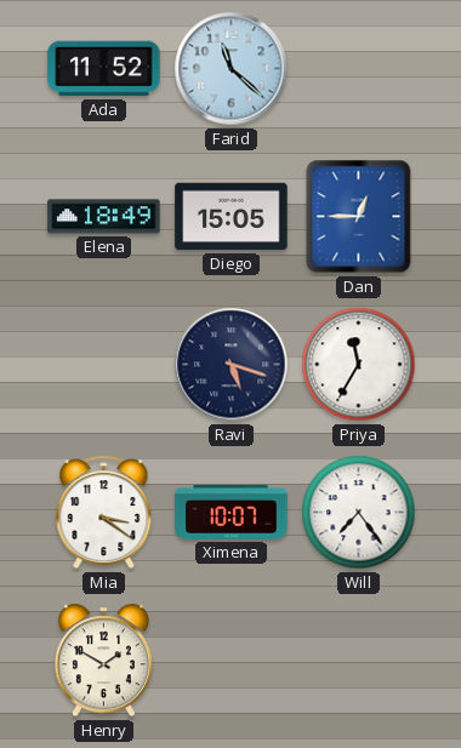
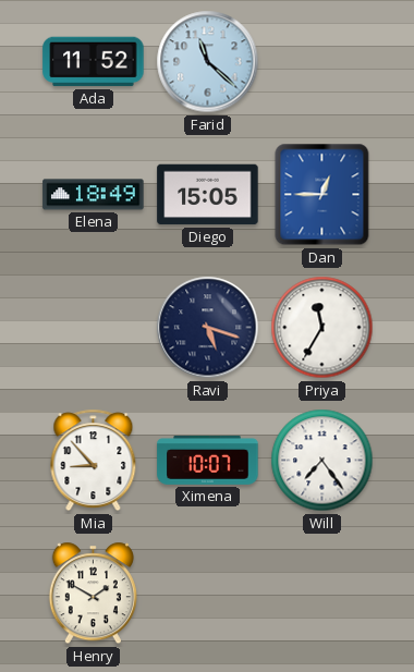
Mia: 3:21 -> 8:53 (94, 461)
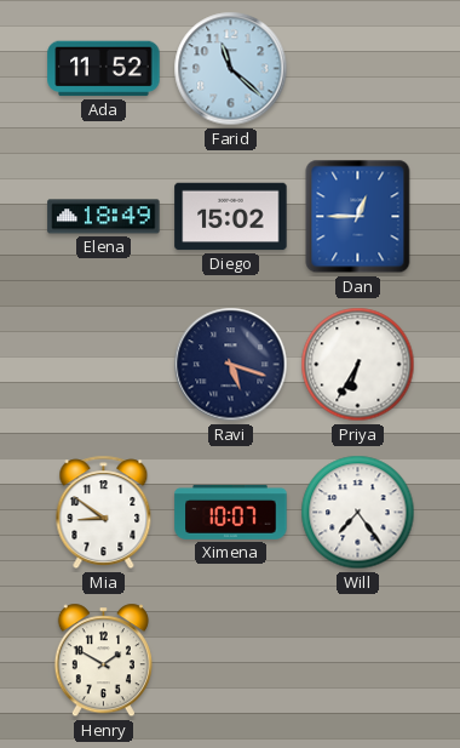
Diego: 15:05 -> 15:02 (231, 217)
Priya: 11:35 -> 6:35 (358, 365)
Mia: 8:53 -> 8:51 (104, 513)
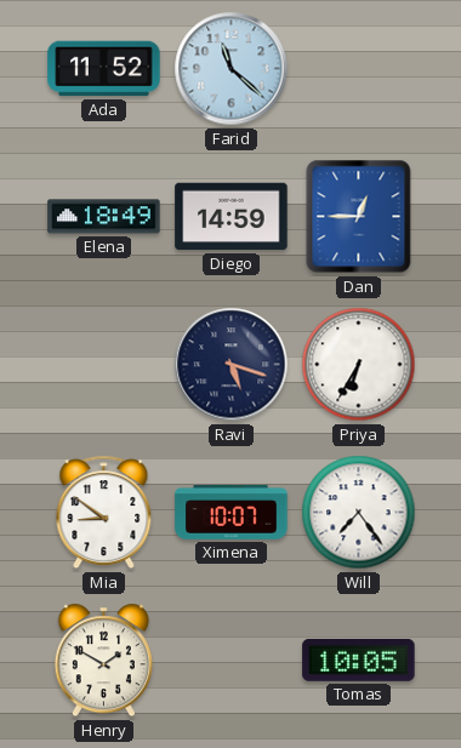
Diego: 15:02 -> 14:59 (232, 217)
Tomas: none -> 10:05 (359, 660)
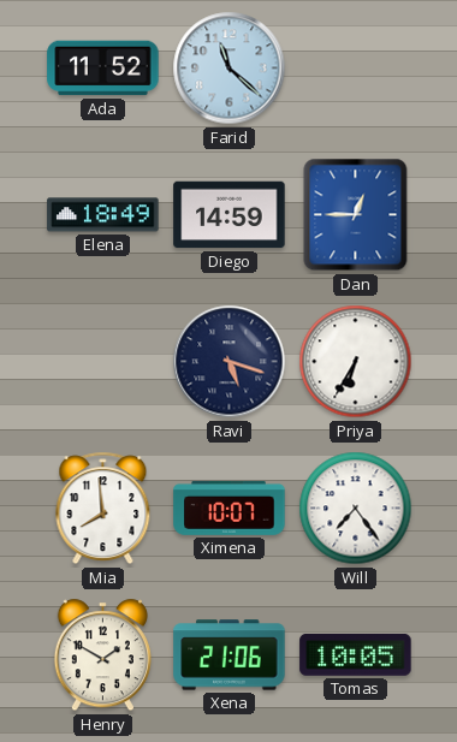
Mia: 8:51 -> 7:59 (103, 509)
Xena: none -> 21:06 (230, 655)
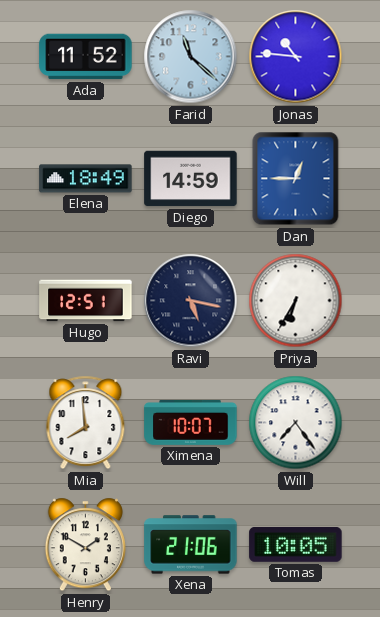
Jonas: none -> 10:46 (296, 57)
Hugo: none -> 12:51 (86, 301)
Ravi: 5:18 -> 5:17 (191, 301)
